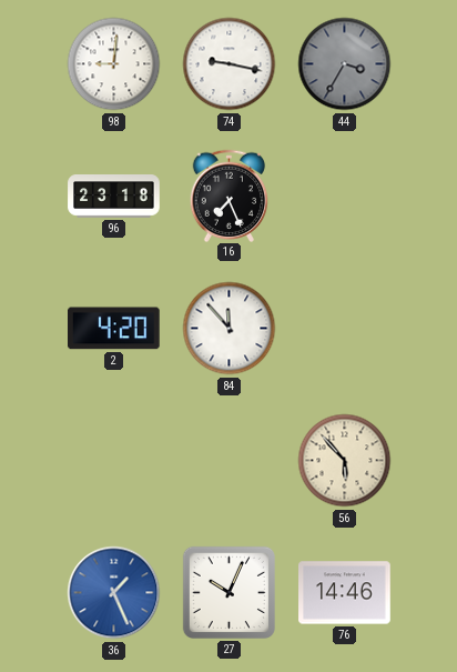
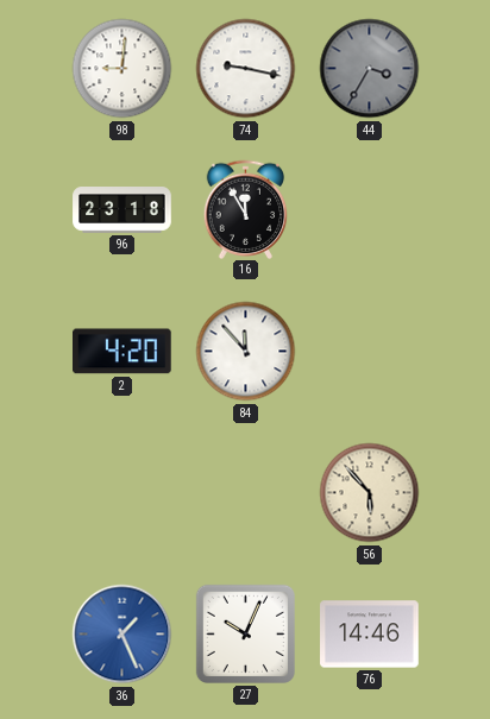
16: 7:26 -> 11:55 (246, 209)
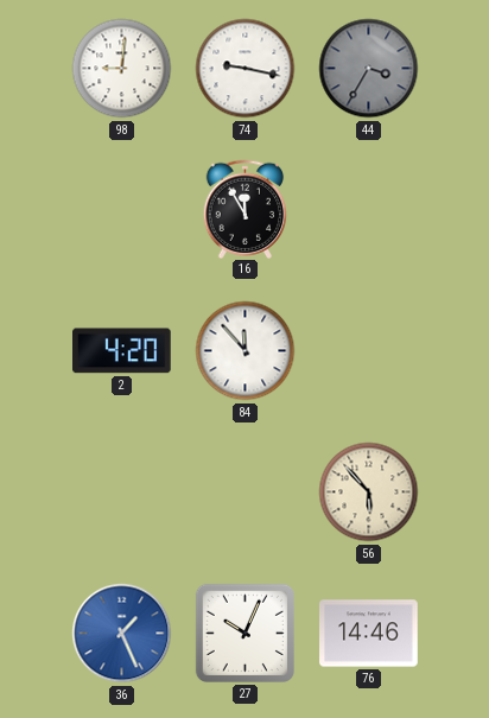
96: 23:18 -> none (122, 210)
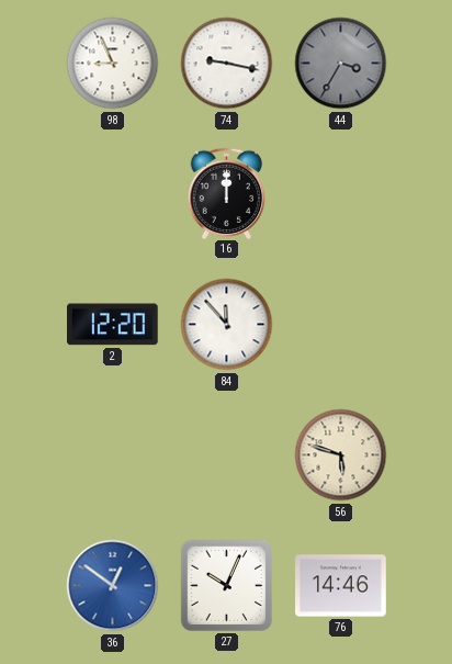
98: 9:01 -> 8:56 (113, 64)
16: 11:55 -> 12:00 (227, 193)
2: 4:20 -> 12:20 (113, 325)
56: 5:53 -> 5:48 (341, 455)
36: 1:26 -> 12:51 (113, 586)
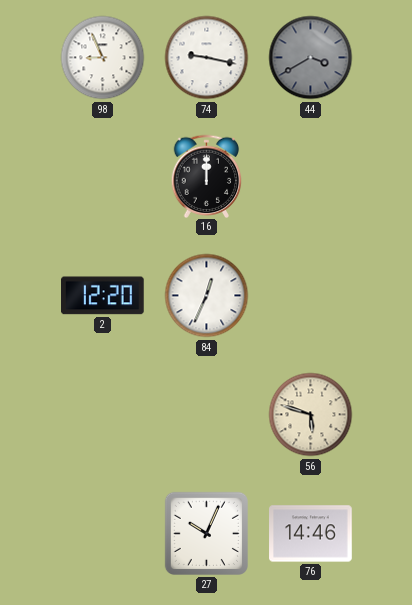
44: 3:35 -> 3:40 (311, 58)
84: 11:53 -> 12:34 (207, 296)
36: 12:51 -> none (113, 586)
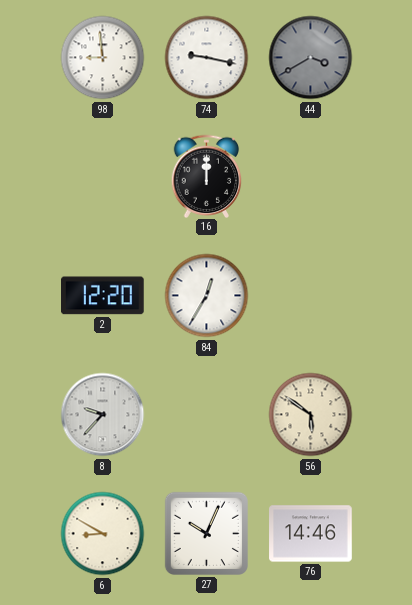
98: 8:56 -> 8:59 (103, 58)
84: 12:34 -> 12:35 (207, 296)
8: none -> 9:37 (103, 415)
56: 5:48 -> 5:51 (311, 415)
6: none -> 8:50 (103, 534)
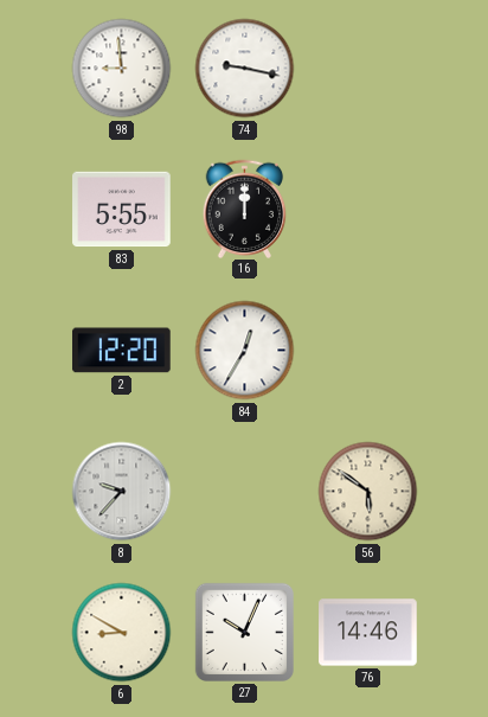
44: 3:40 -> none (311, 58)
83: none -> 5:55 (122, 210)
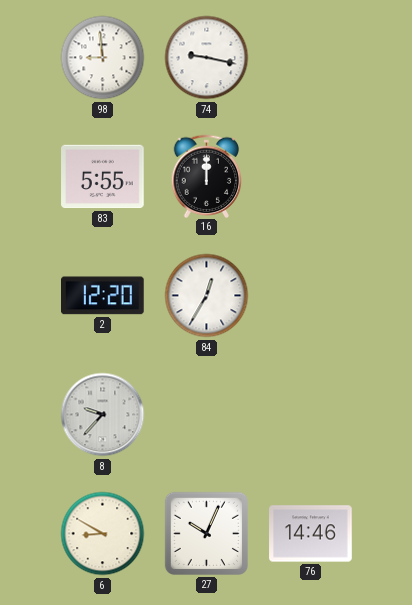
56: 5:51 -> none (368, 492)
